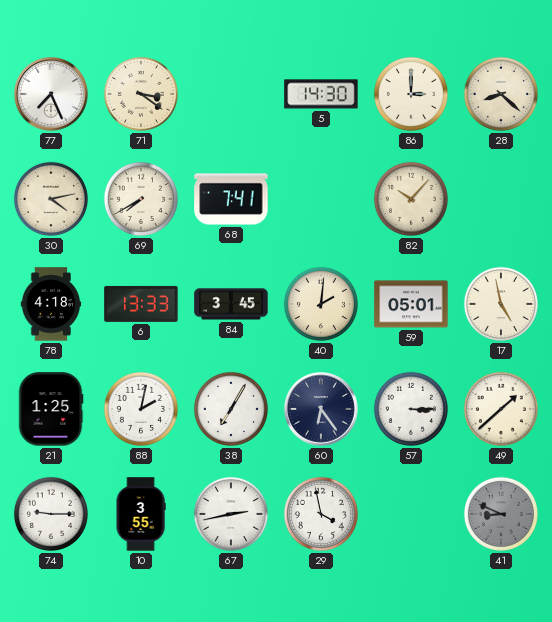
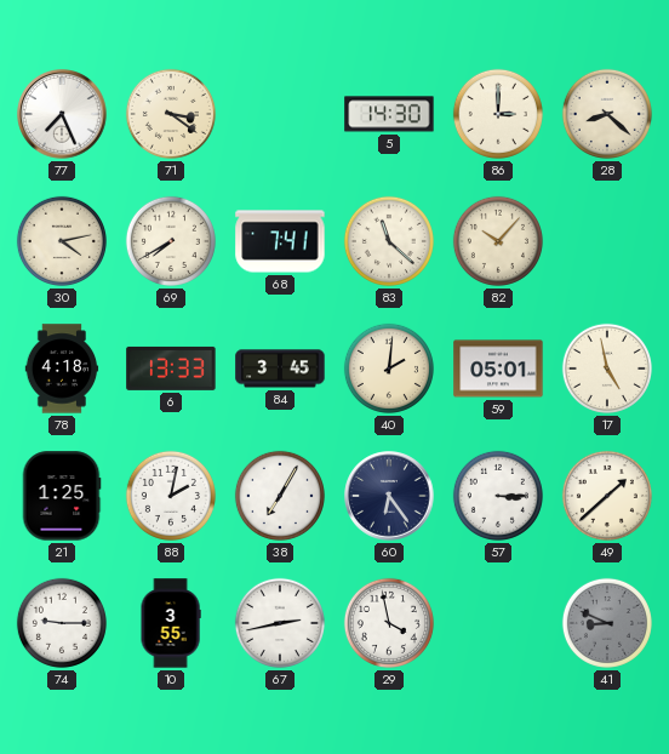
83: none -> 11:22 (389, 241)
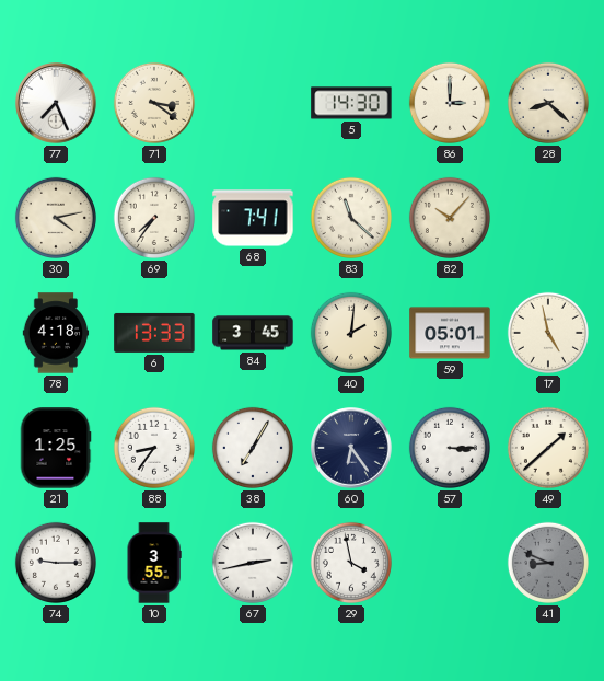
69: 7:40 -> 7:36 (154, 218)
88: 2:02 -> 8:36 (154, 448)
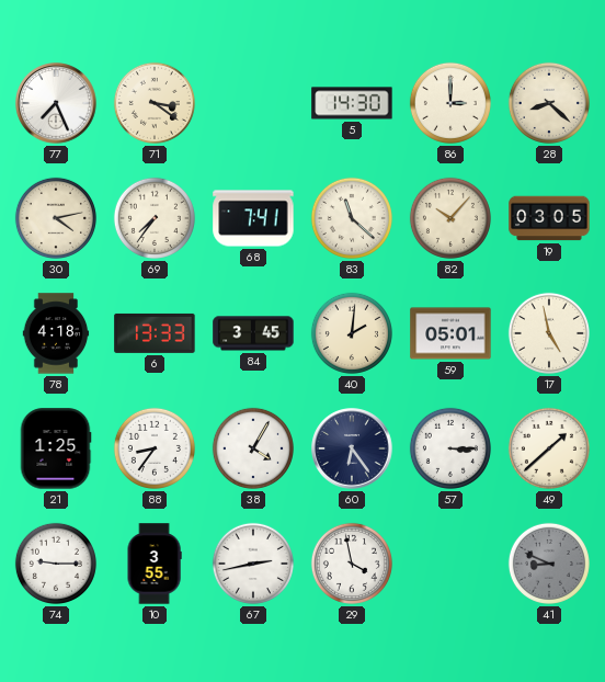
19: none -> 03:05 (549, 218)
38: 7:05 -> 4:05 (253, 448)
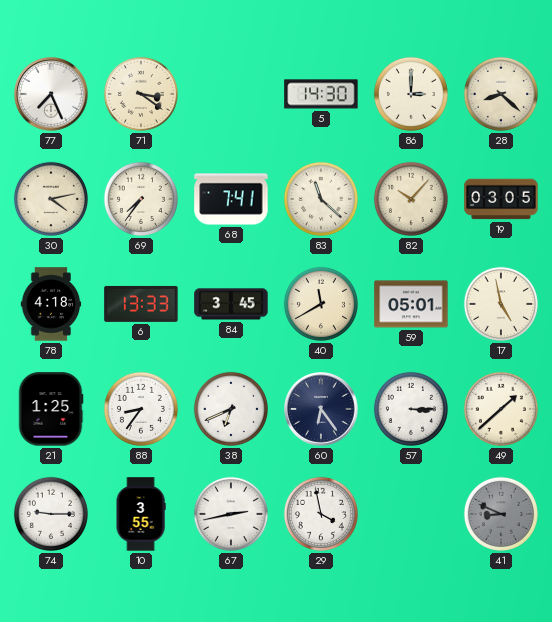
40: 2:01 -> 11:40 (321, 304)
38: 4:05 -> 6:41 (231, 409)
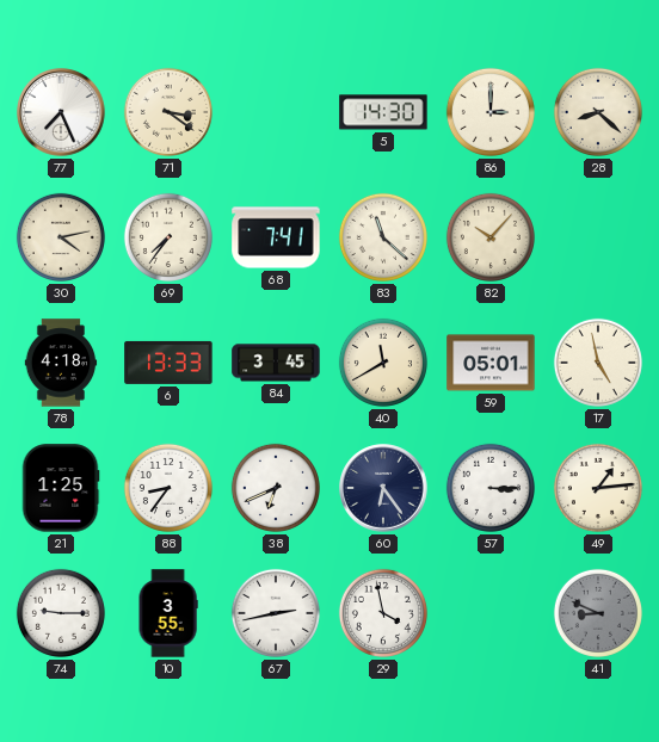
19: 03:05 -> none (501, 199)
49: 1:38 -> 1:14 (598, 488)
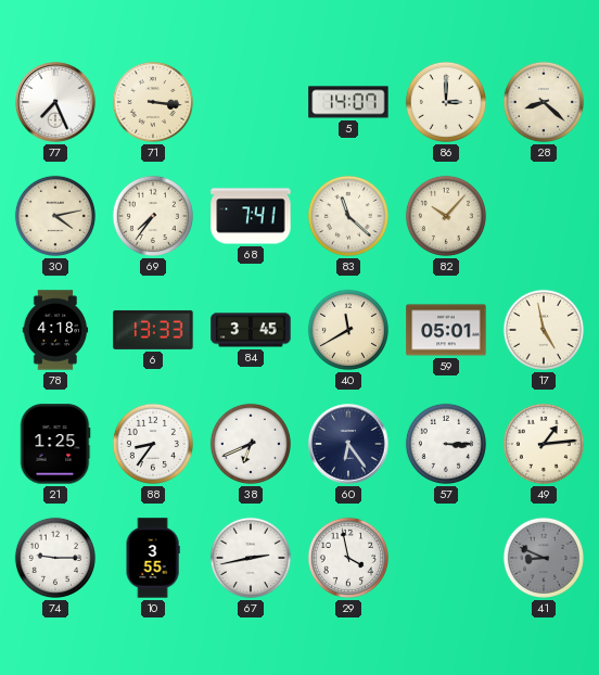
71: 3:21 -> 3:16 (153, 102)
5: 14:30 -> 14:07 (348, 102)
